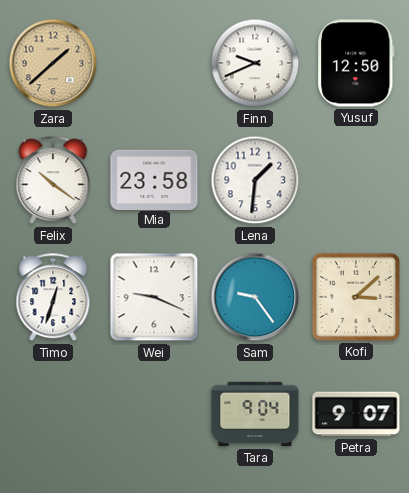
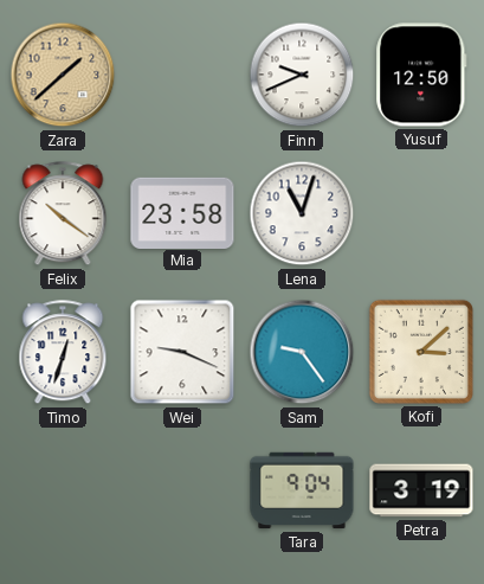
Lena: 1:31 -> 11:03 (302, 213)
Petra: 9:07 -> 3:19 (421, 490)
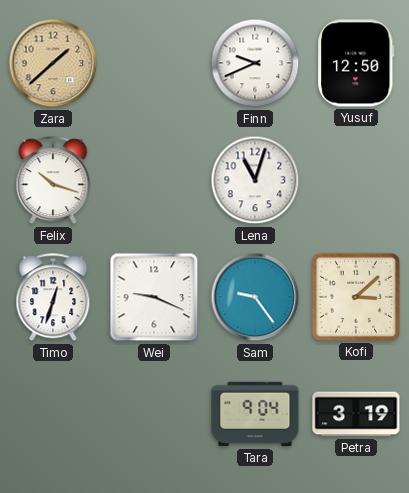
Felix: 10:21 -> 10:18 (53, 181)
Mia: 23:58 -> none (182, 212)
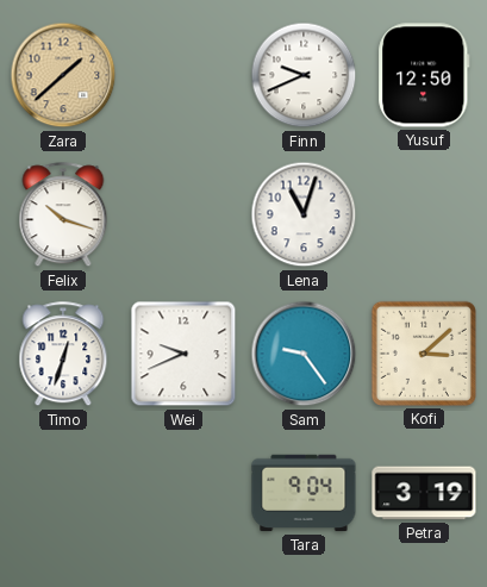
Wei: 9:19 -> 9:41 (183, 354)
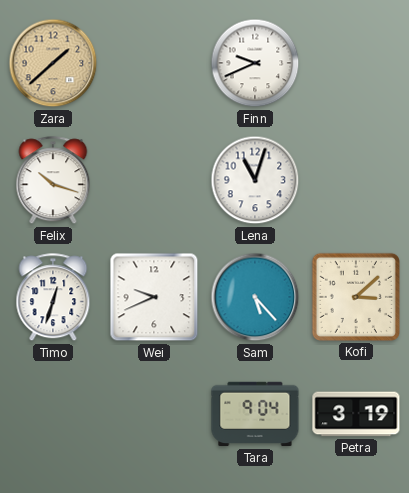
Yusuf: 12:50 -> none (424, 75)
Sam: 9:24 -> 5:23 (255, 297)
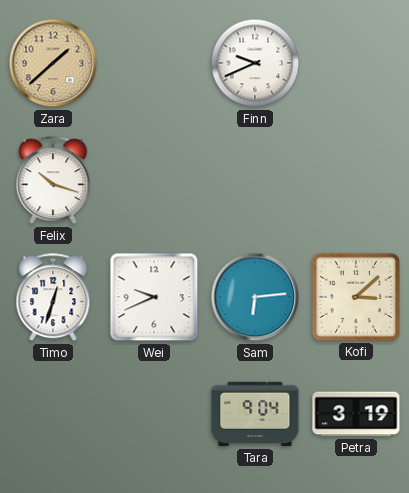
Lena: 11:03 -> none (255, 180)
Sam: 5:23 -> 6:14 (255, 297)
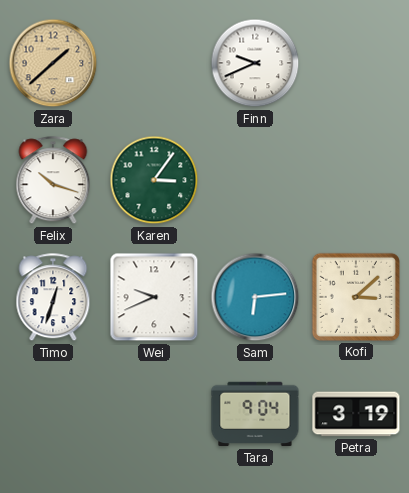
Karen: none -> 3:06 (154, 180)
